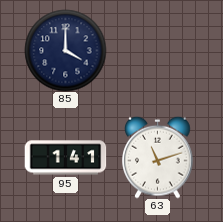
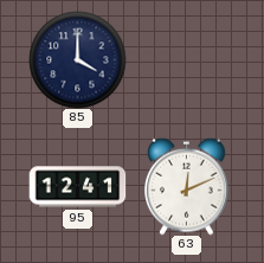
95: 1:41 -> 12:41 (77, 187)
63: 11:12 -> 12:11 (187, 186)
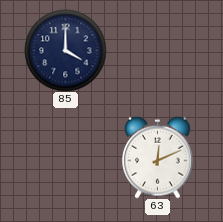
95: 12:41 -> none (77, 187)
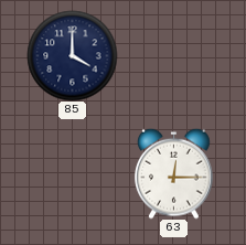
63: 12:11 -> 12:15 (174, 173)
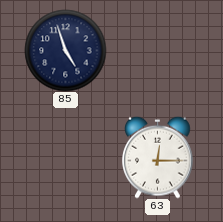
85: 4:00 -> 4:57 (65, 50)
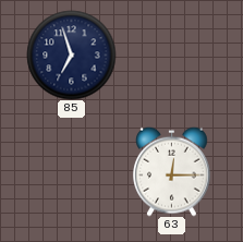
85: 4:57 -> 6:57 (71, 55)
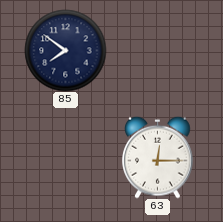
85: 6:57 -> 7:51 (65, 50)
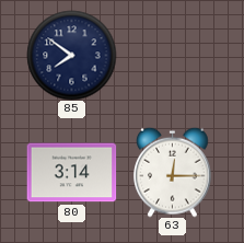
80: none -> 3:14 (71, 173)
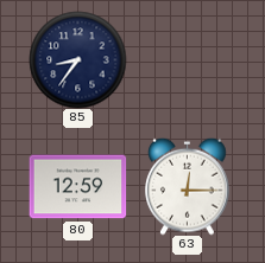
85: 7:51 -> 8:36 (77, 59)
80: 3:14 -> 12:59 (77, 187)
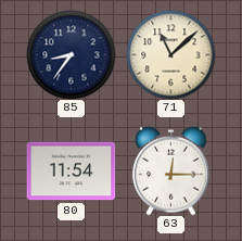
71: none -> 11:08 (170, 54)
80: 12:59 -> 11:54 (71, 172)
